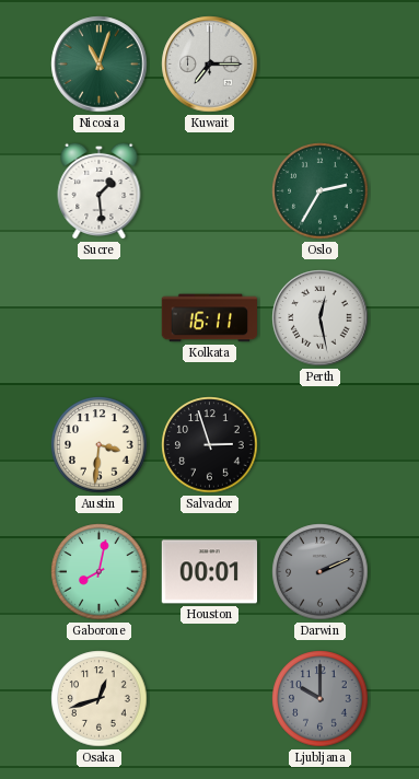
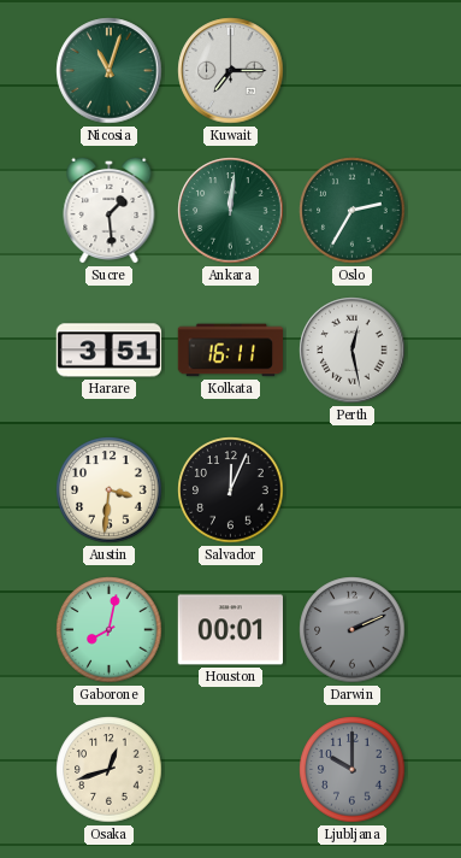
Ankara: none -> 12:01 (231, 211)
Harare: none -> 3:51 (110, 351)
Salvador: 2:57 -> 12:04 (231, 490)
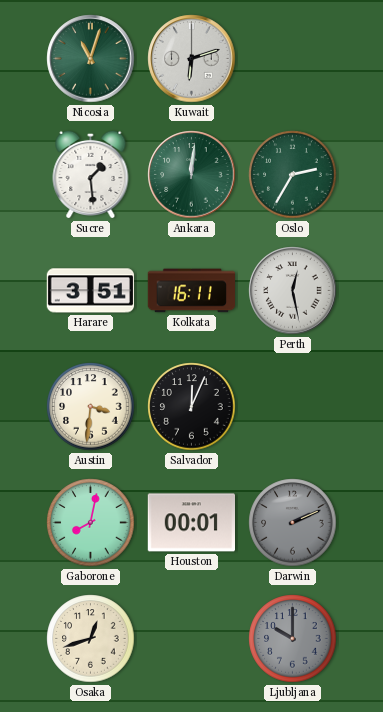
Kuwait: 7:15 -> 6:12 (192, 59)
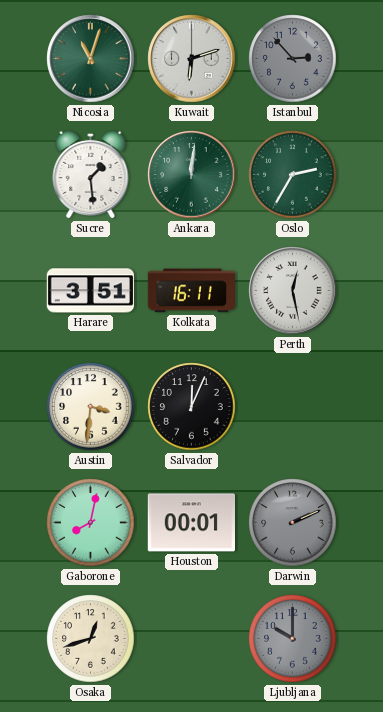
Istanbul: none -> 2:53 (293, 59)
